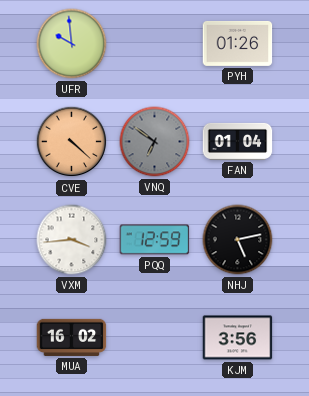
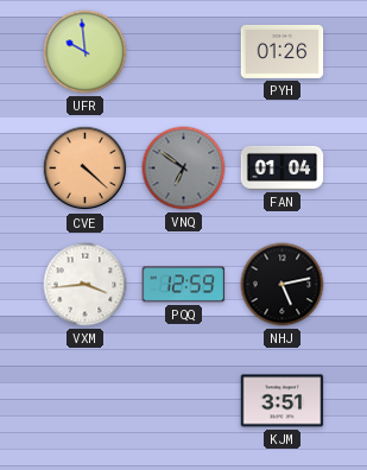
MUA: 16:02 -> none (72, 337)
KJM: 3:56 -> 3:51 (283, 401)
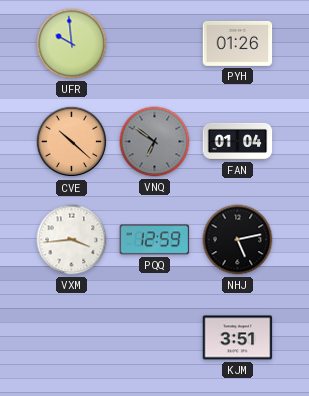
CVE: 4:22 -> 10:22 (72, 142)
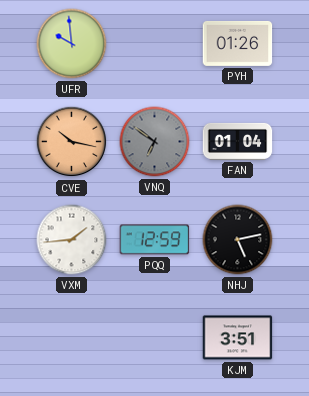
CVE: 10:22 -> 10:17 (72, 142)
VXM: 3:44 -> 1:44 (72, 240)
